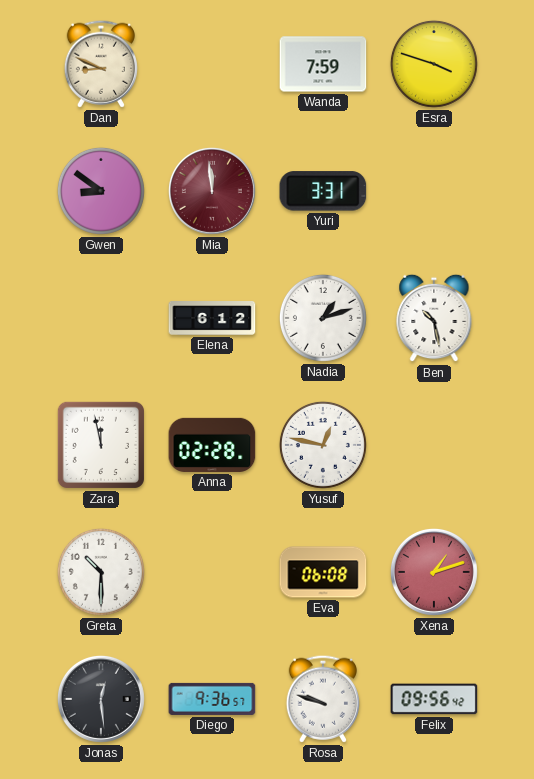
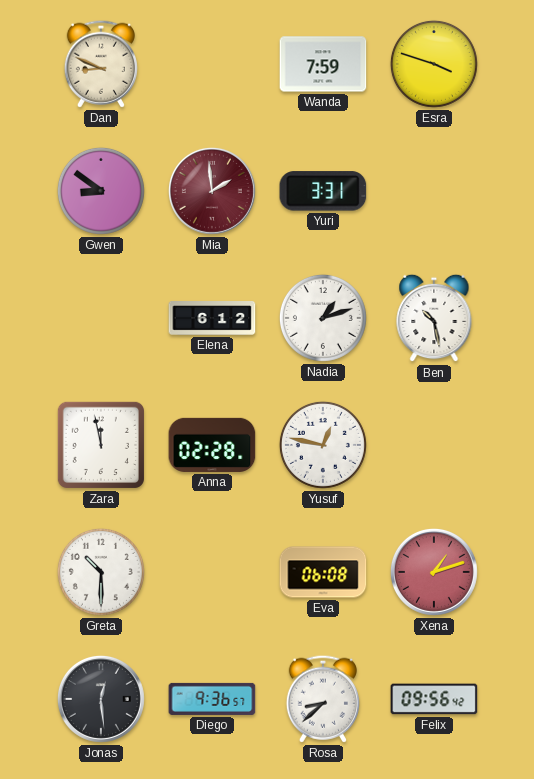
Mia: 11:59 -> 1:59 (212, 191)
Rosa: 9:48 -> 8:38 (323, 699)
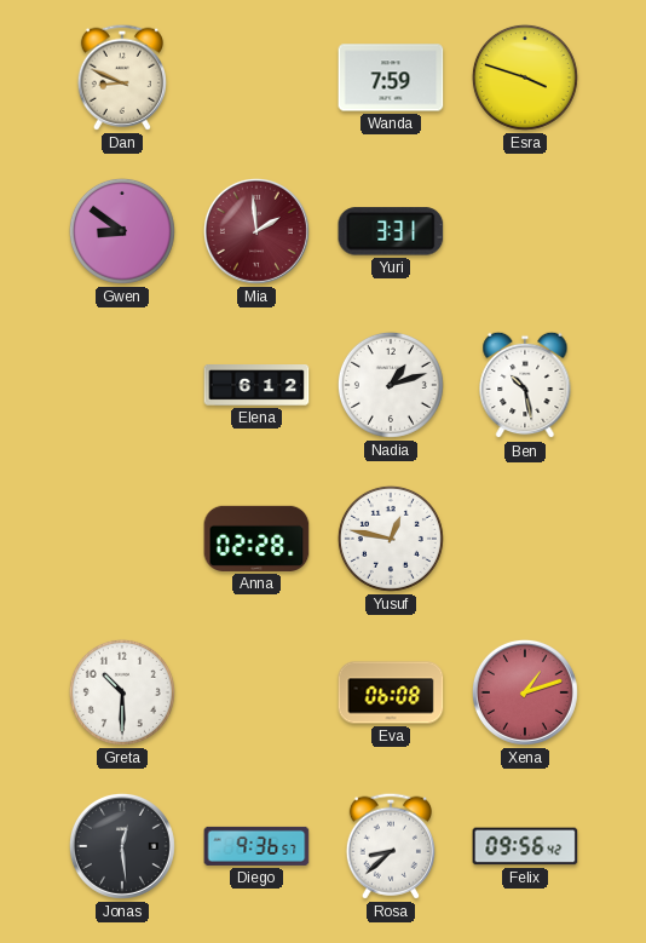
Zara: 11:58 -> none (101, 445)
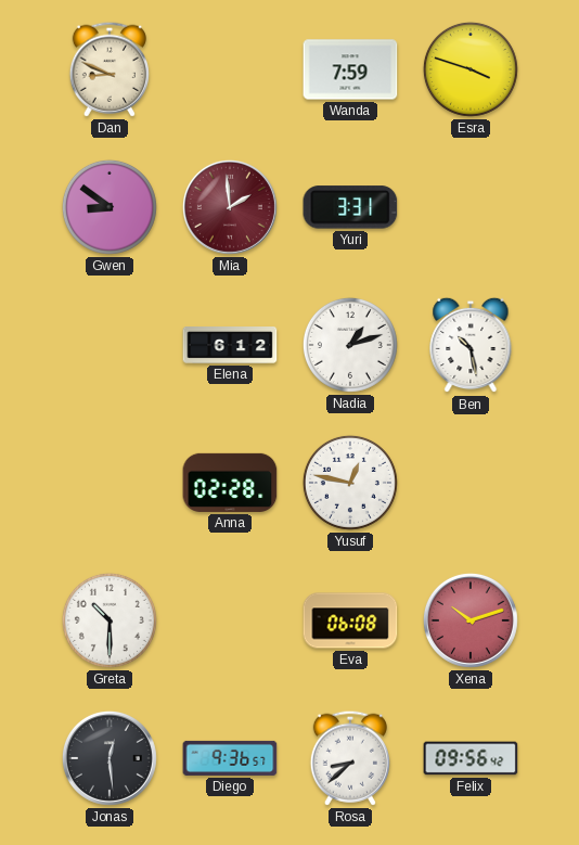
Xena: 1:12 -> 10:12 (471, 620)
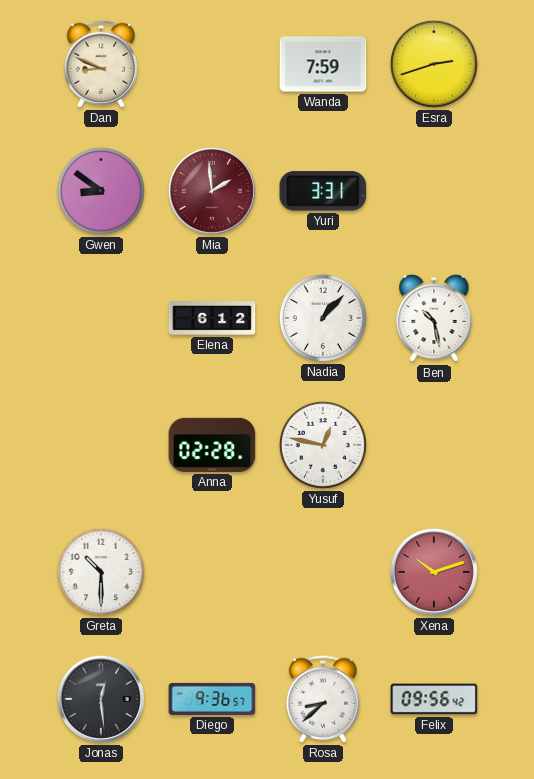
Esra: 3:48 -> 2:42 (434, 64)
Nadia: 1:12 -> 1:07 (323, 318)
Eva: 06:08 -> none (350, 620)
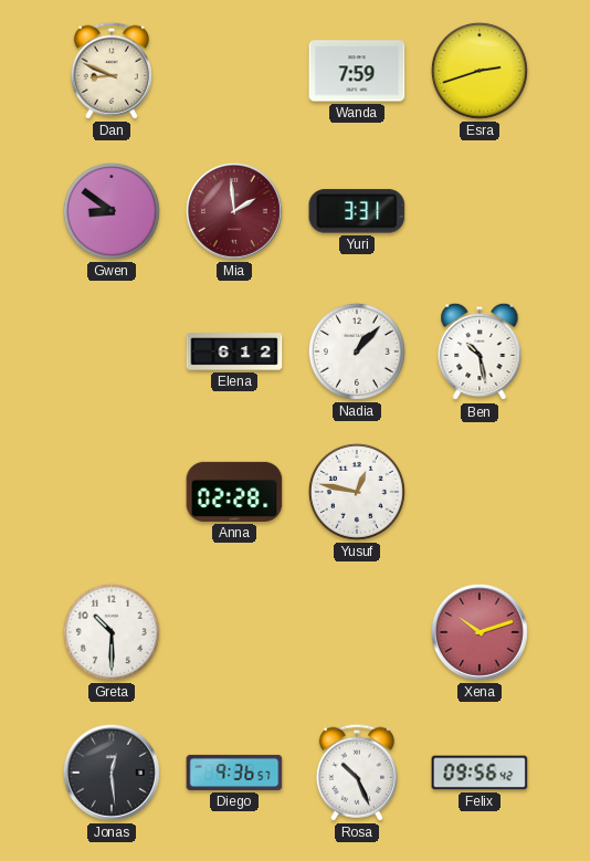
Rosa: 8:38 -> 10:26 (357, 773)
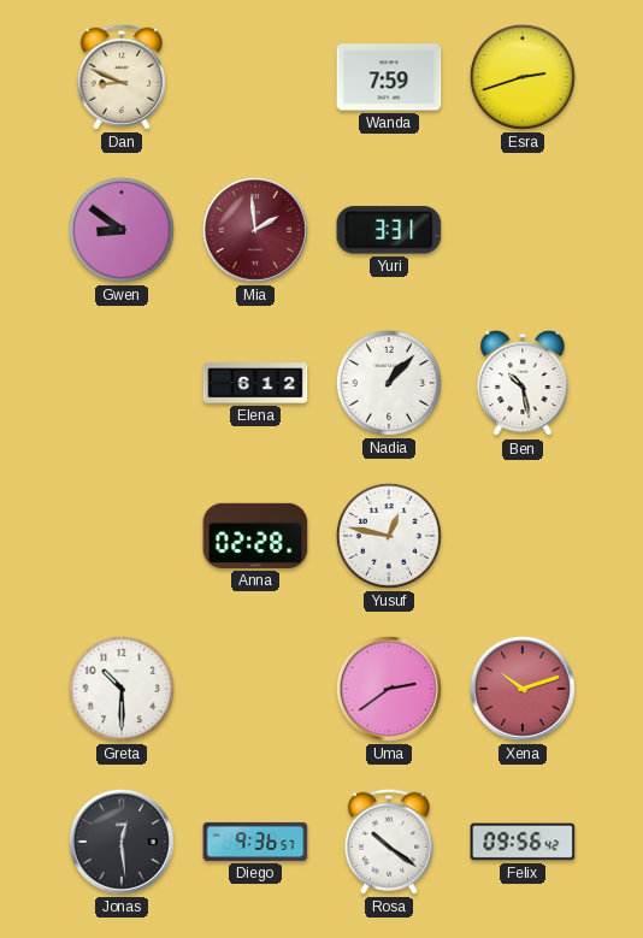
Uma: none -> 2:39 (389, 689)
Rosa: 10:26 -> 10:21 (389, 842)
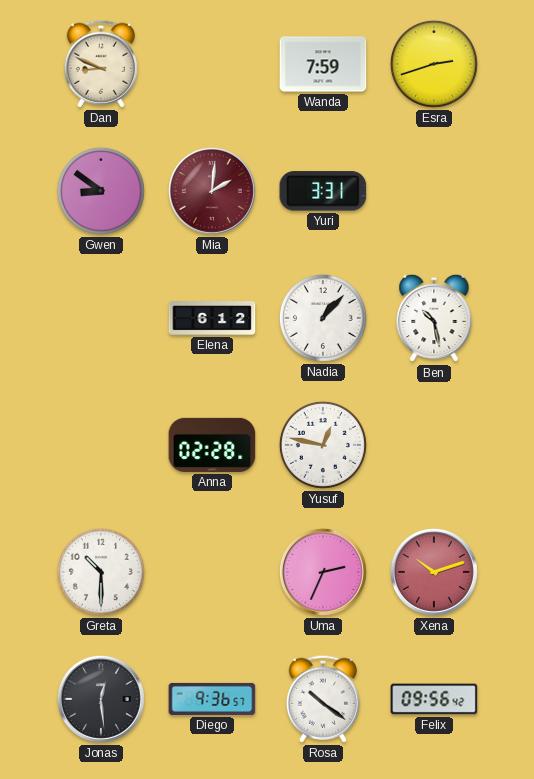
Mia: 1:59 -> 2:01 (212, 191)
Uma: 2:39 -> 2:34 (323, 572)
